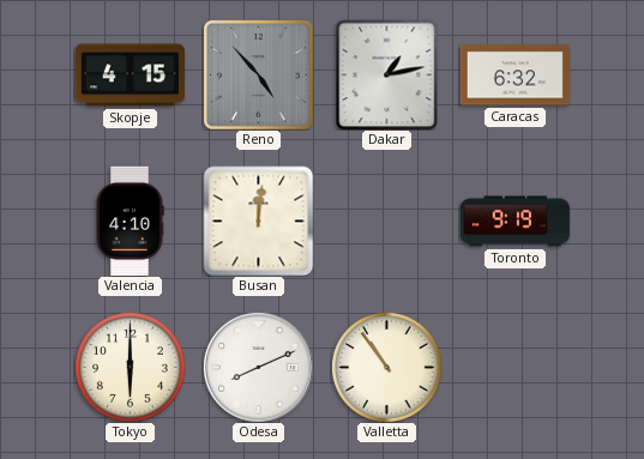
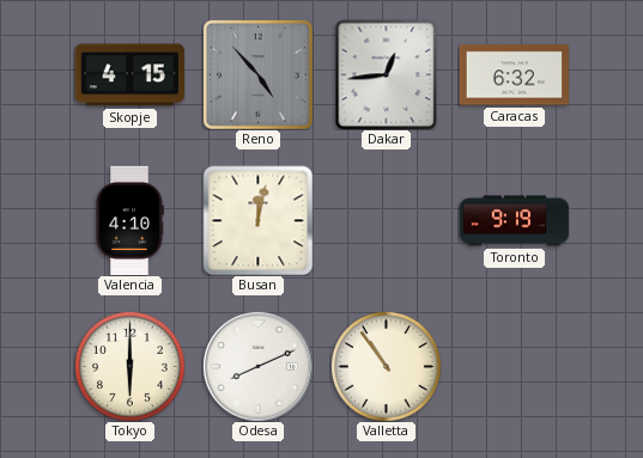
Dakar: 1:13 -> 12:44 (387, 74)
Busan: 12:01 -> 12:02 (257, 220)
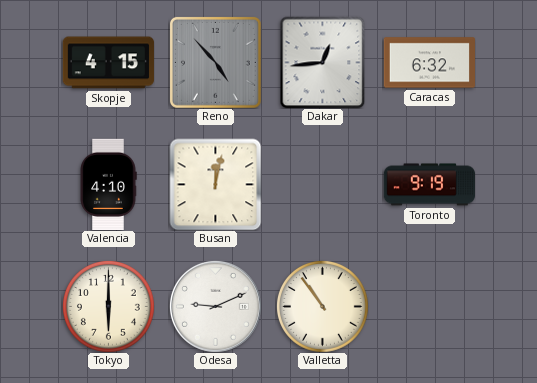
Odesa: 8:11 -> 9:11 (215, 306)
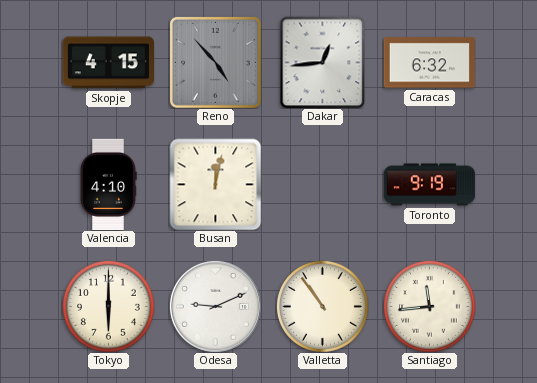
Santiago: none -> 11:44 (429, 306)
